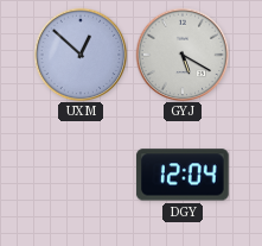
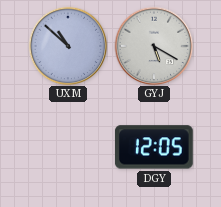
UXM: 12:52 -> 10:52 (68, 46)
DGY: 12:04 -> 12:05 (154, 147)
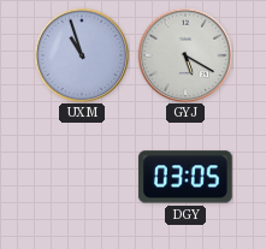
UXM: 10:52 -> 10:57 (82, 55)
DGY: 12:05 -> 03:05 (185, 177)
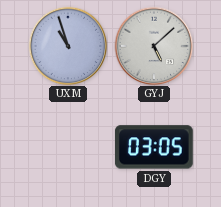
GYJ: 5:20 -> 5:08 (154, 46)
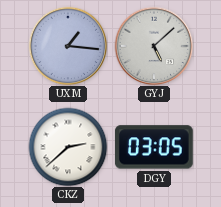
UXM: 10:57 -> 1:16 (68, 46)
CKZ: none -> 2:38 (68, 147)
